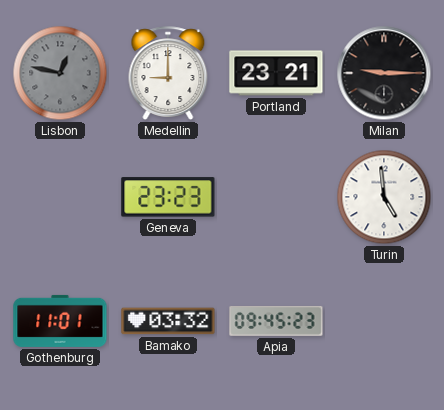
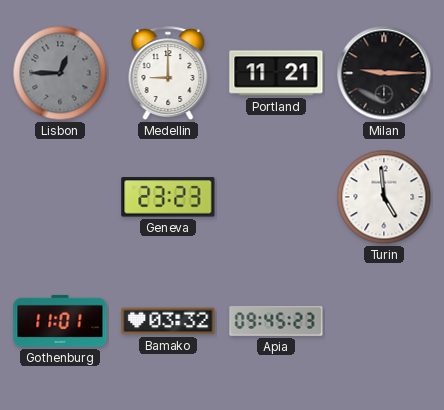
Lisbon: 12:47 -> 12:45 (60, 73)
Portland: 23:21 -> 11:21 (276, 73)
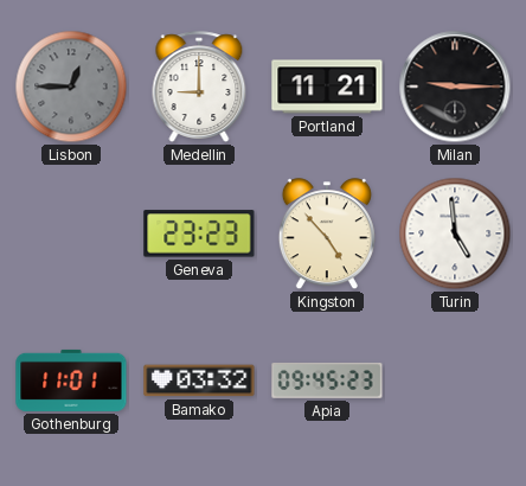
Kingston: none -> 4:53 (327, 235)
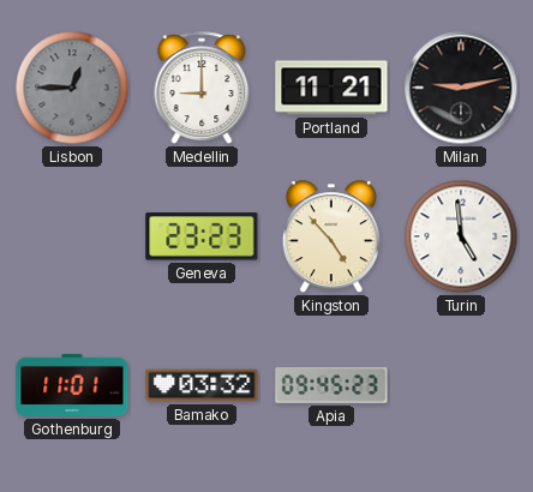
Milan: 9:15 -> 9:13 (461, 88)
